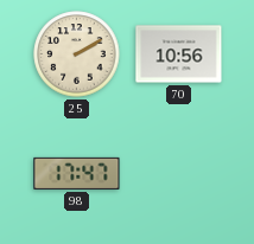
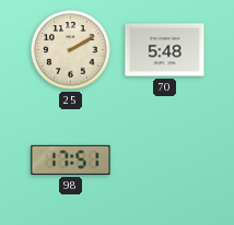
70: 10:56 -> 5:48 (165, 50)
98: 17:47 -> 17:51 (71, 159)
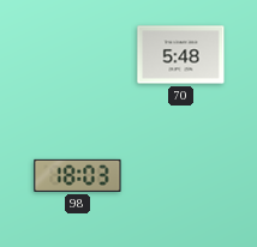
25: 2:10 -> none (71, 50)
98: 17:51 -> 18:03 (78, 175)
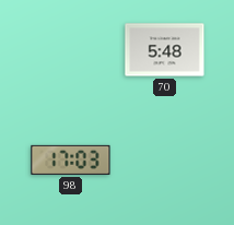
98: 18:03 -> 17:03 (71, 159)
